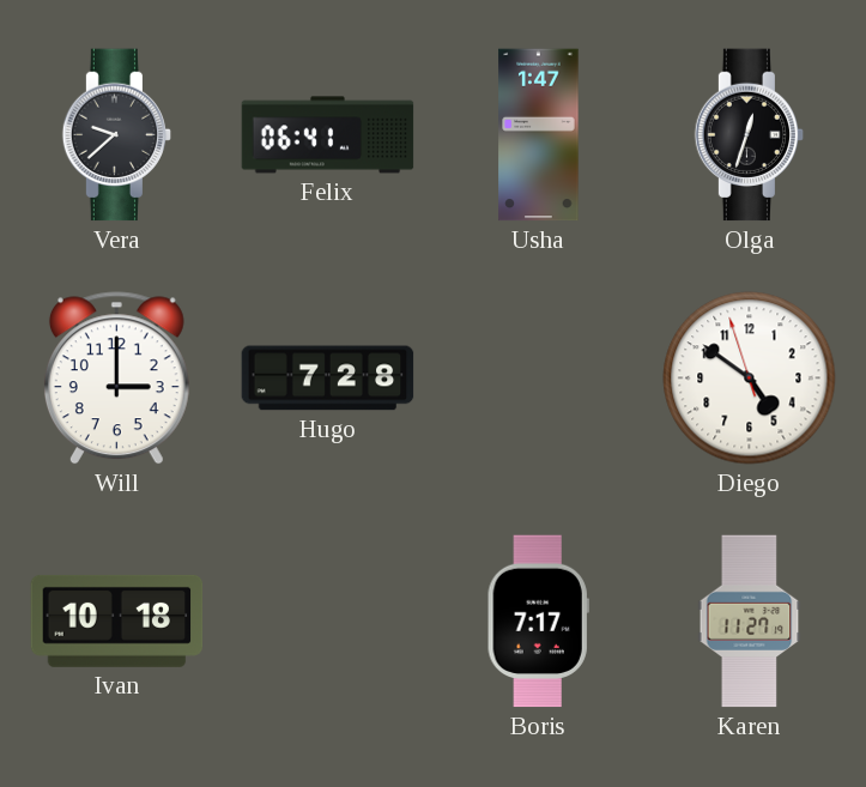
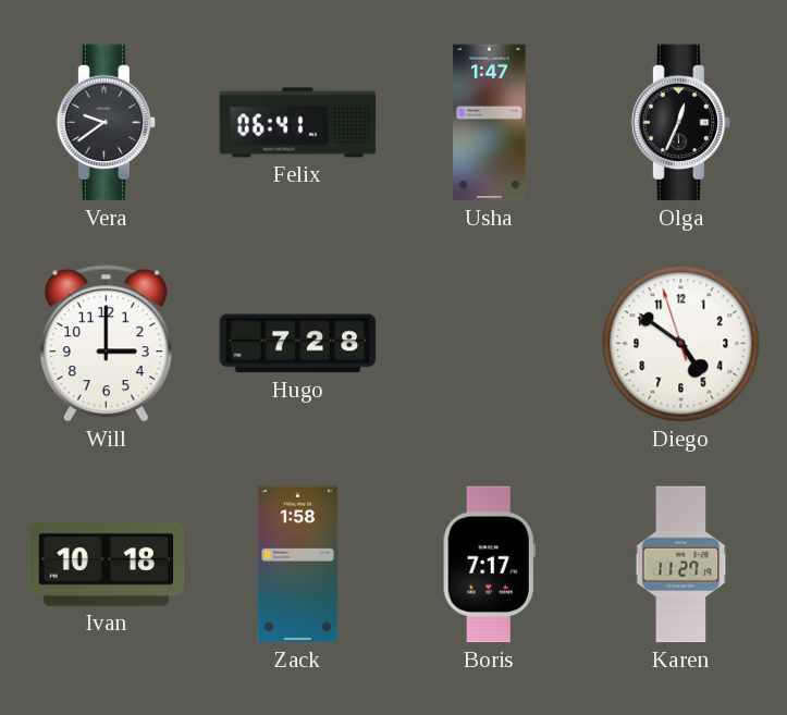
Vera: 9:38 -> 9:39 (107, 123)
Olga: 12:33 -> 12:34 (681, 123)
Zack: none -> 1:58 (298, 565)
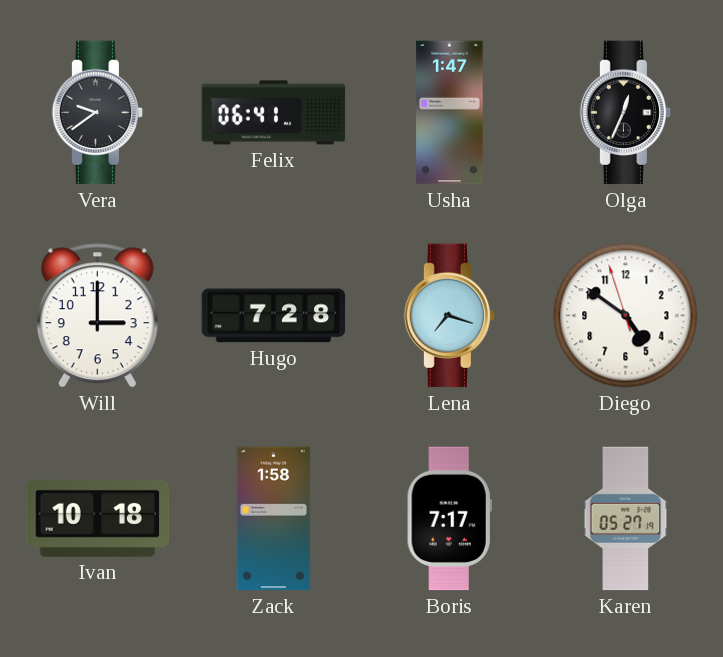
Lena: none -> 7:18 (450, 316)
Karen: 11:27 -> 05:27 (626, 519)
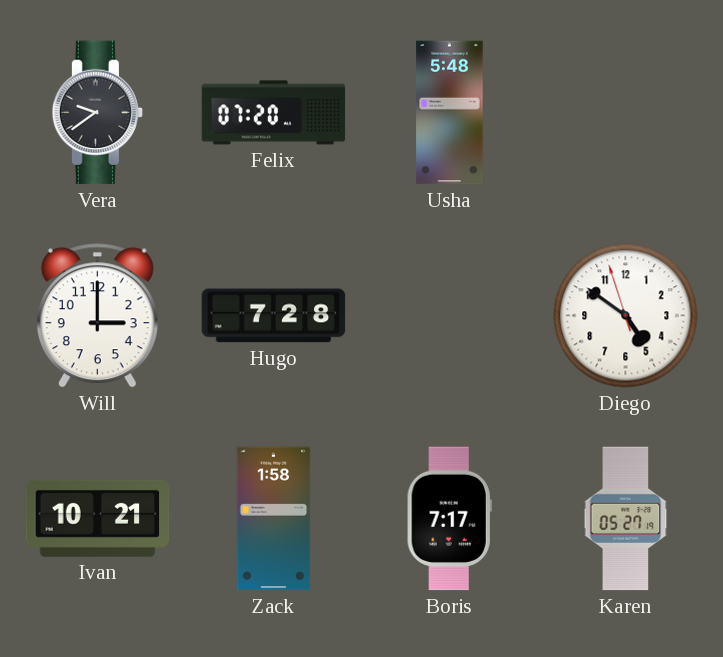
Felix: 06:41 -> 07:20 (274, 113)
Usha: 1:47 -> 5:48 (450, 113)
Olga: 12:34 -> none (626, 113)
Lena: 7:18 -> none (450, 316)
Ivan: 10:18 -> 10:21 (98, 518)
